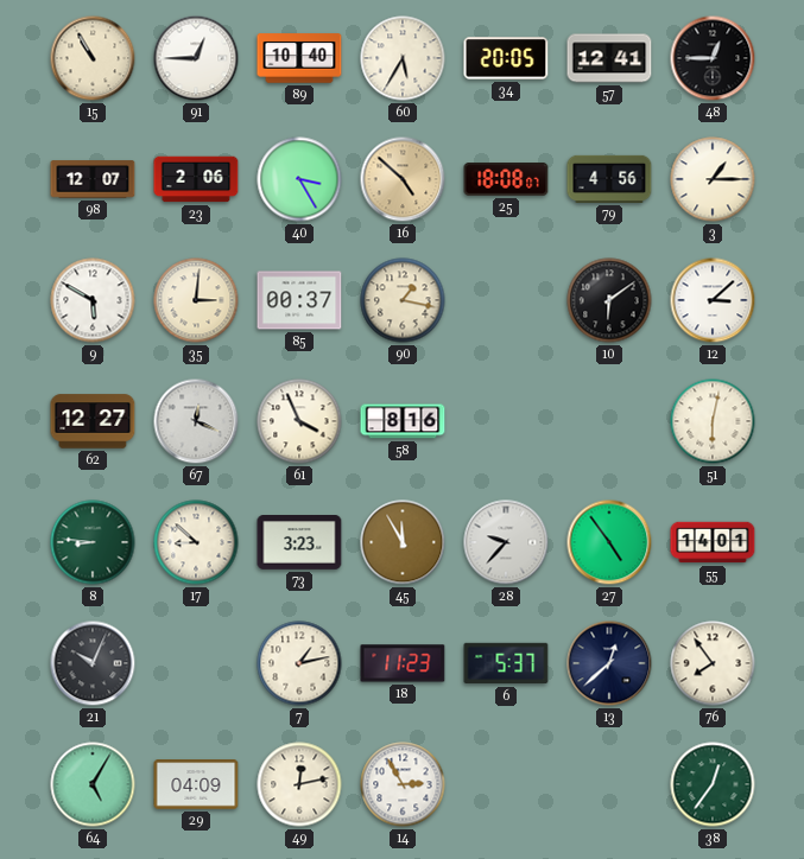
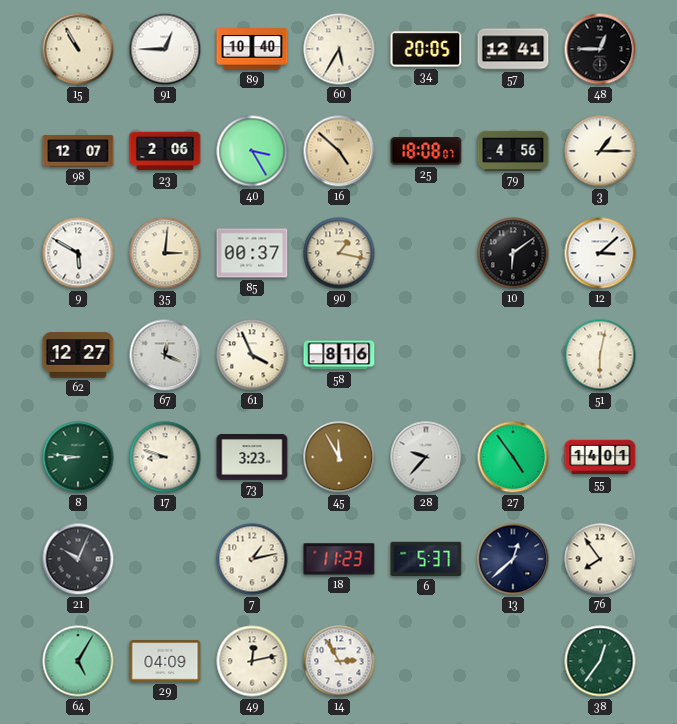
17: 8:52 -> 8:48 (165, 457)
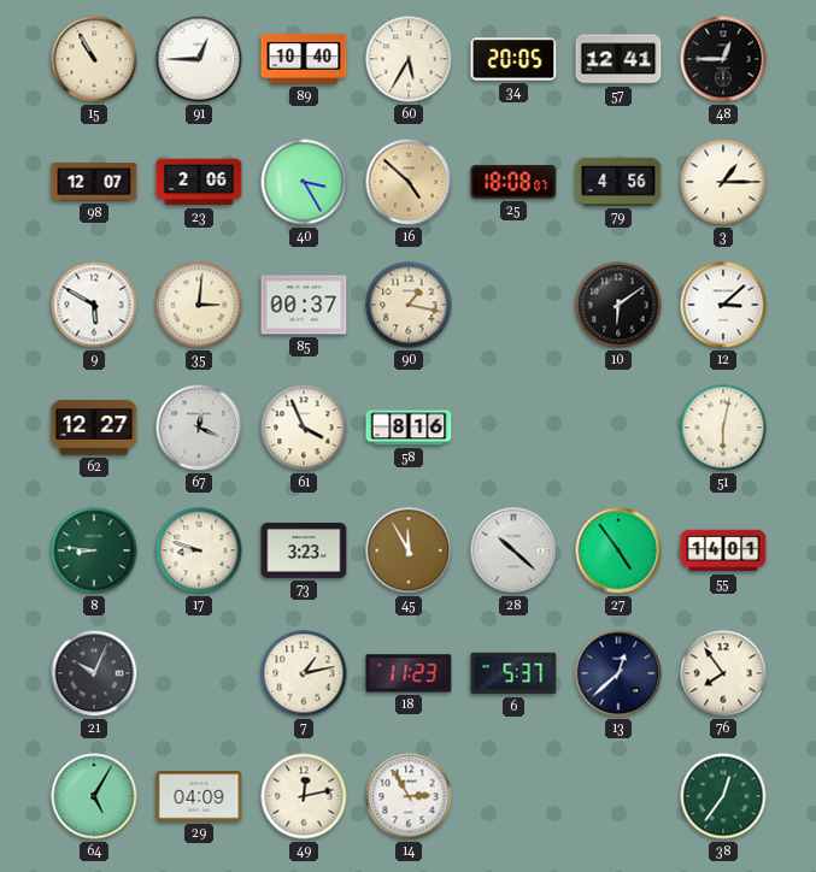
28: 9:37 -> 10:22 (513, 550)
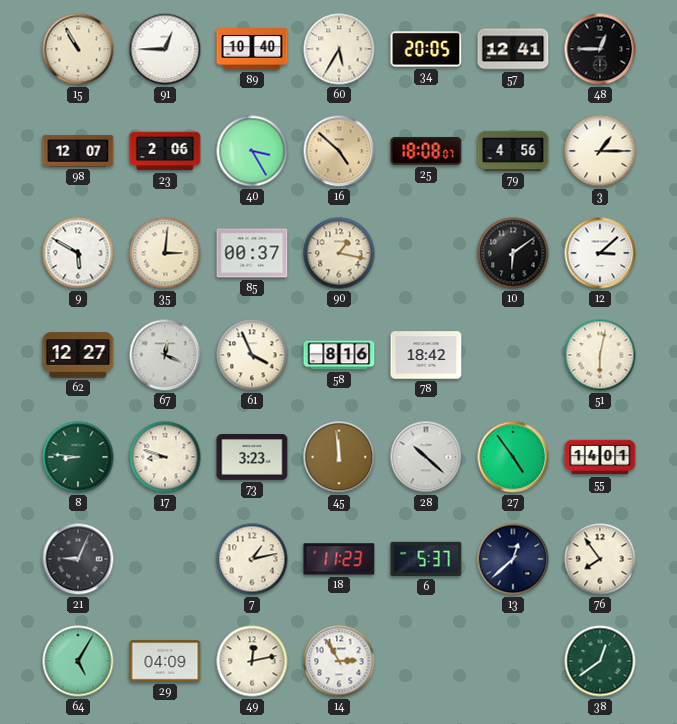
78: none -> 18:42 (426, 355)
45: 11:55 -> 11:59 (339, 457)
21: 10:04 -> 9:04 (78, 559)
38: 12:36 -> 12:39 (600, 661)
